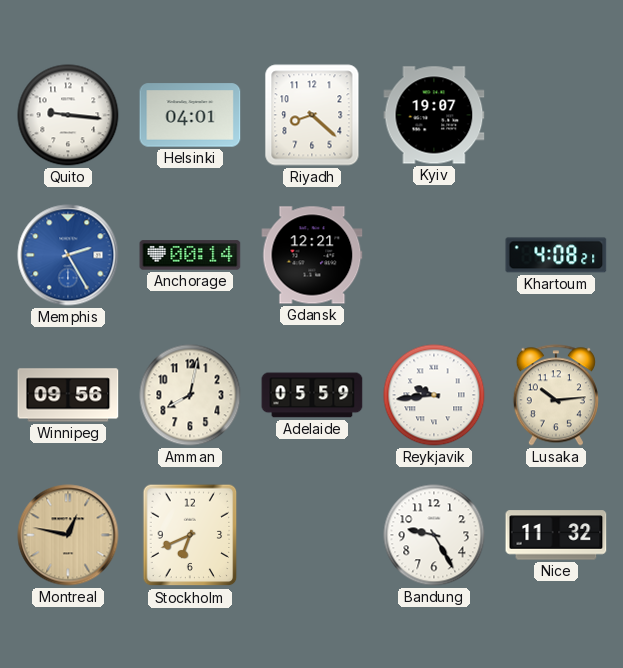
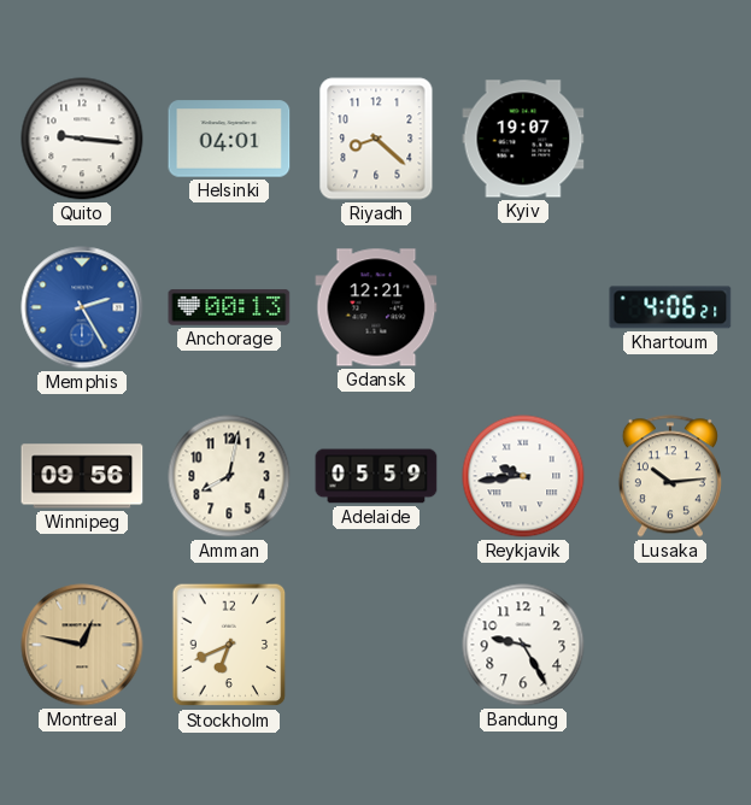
Anchorage: 00:14 -> 00:13 (229, 307)
Khartoum: 4:08 -> 4:06 (670, 307)
Nice: 11:32 -> none (556, 535)
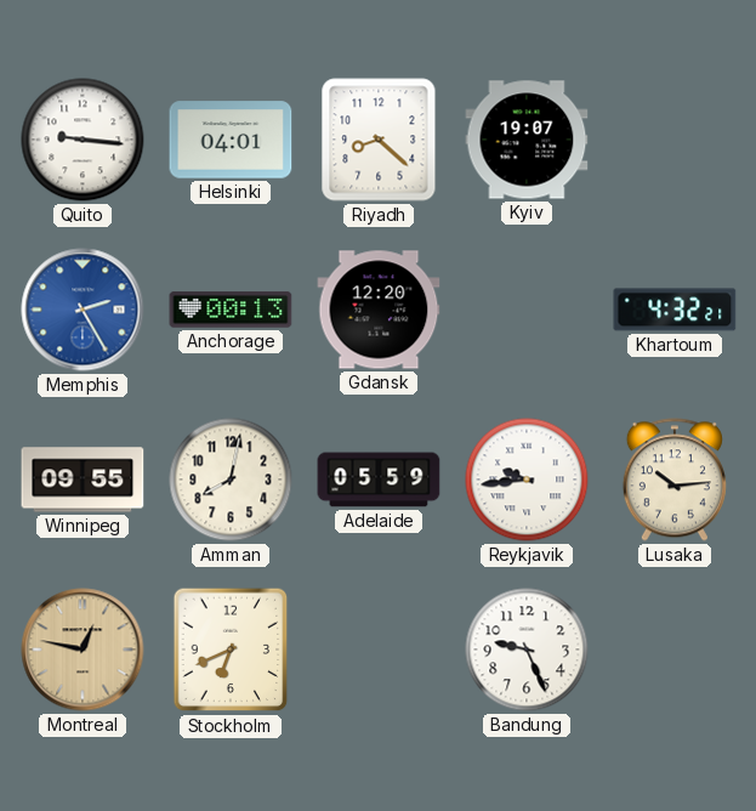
Gdansk: 12:21 -> 12:20 (379, 310)
Khartoum: 4:06 -> 4:32 (675, 310)
Winnipeg: 09:56 -> 09:55 (83, 480)
Bandung: 9:25 -> 9:26 (527, 650)
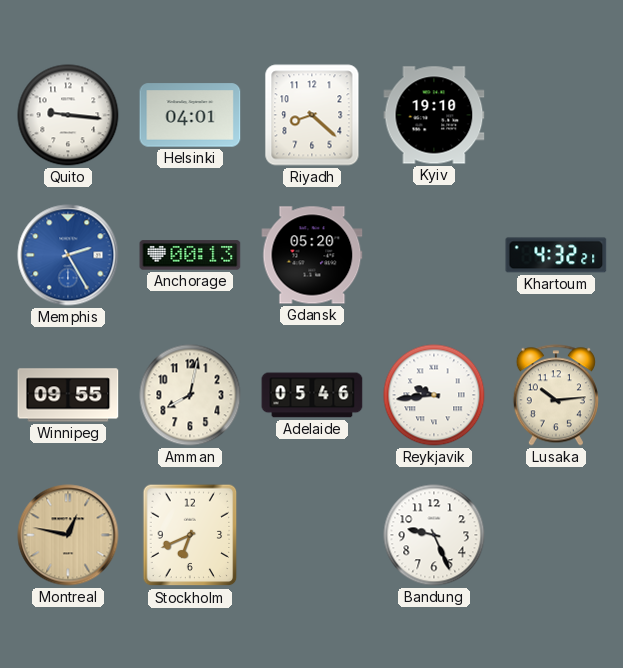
Kyiv: 19:07 -> 19:10 (434, 115)
Gdansk: 12:20 -> 05:20 (312, 255)
Adelaide: 05:59 -> 05:46 (312, 395)
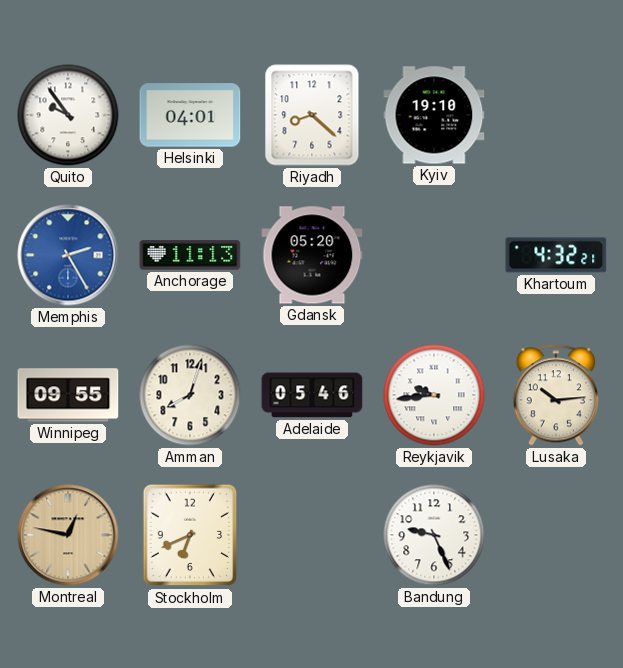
Quito: 9:16 -> 9:54 (68, 115)
Anchorage: 00:13 -> 11:13 (190, 255)
Amman: 8:02 -> 8:03 (190, 395)
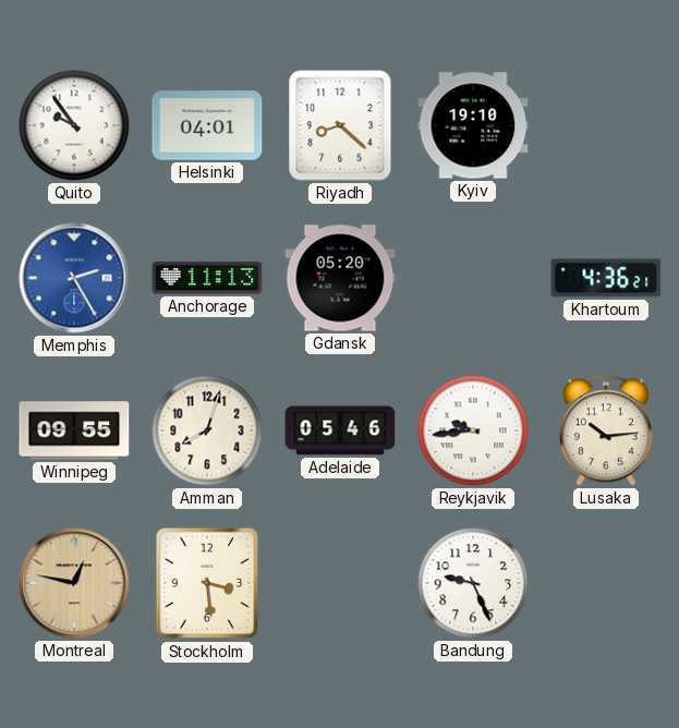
Khartoum: 4:32 -> 4:36 (606, 278)
Stockholm: 6:41 -> 3:29 (207, 583)
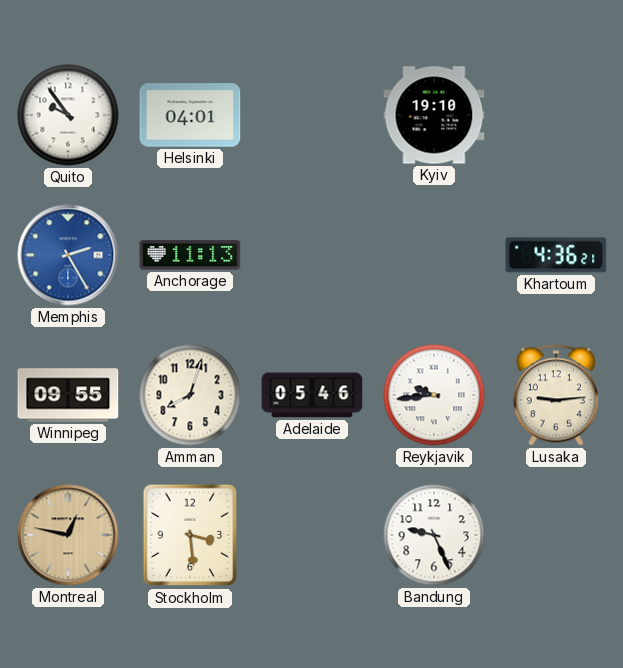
Riyadh: 8:22 -> none (340, 125)
Gdansk: 05:20 -> none (340, 278)
Lusaka: 10:14 -> 9:14 (556, 395)
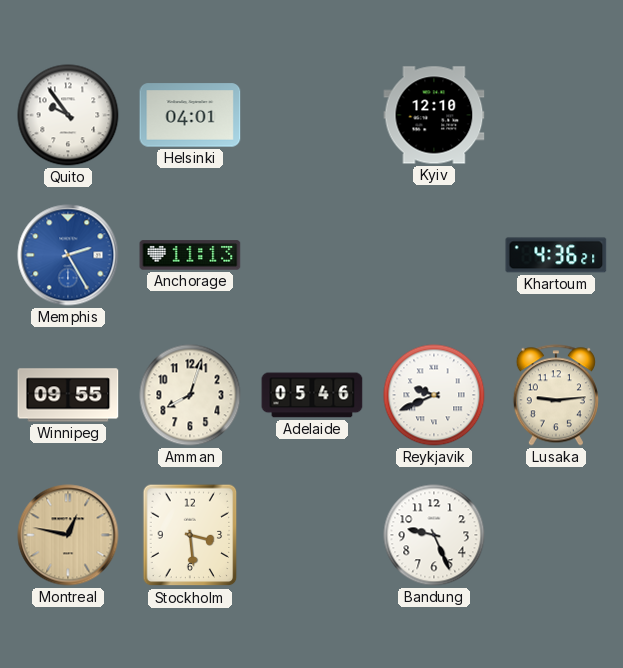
Kyiv: 19:10 -> 12:10 (434, 115)
Reykjavik: 9:44 -> 9:41 (434, 395)
